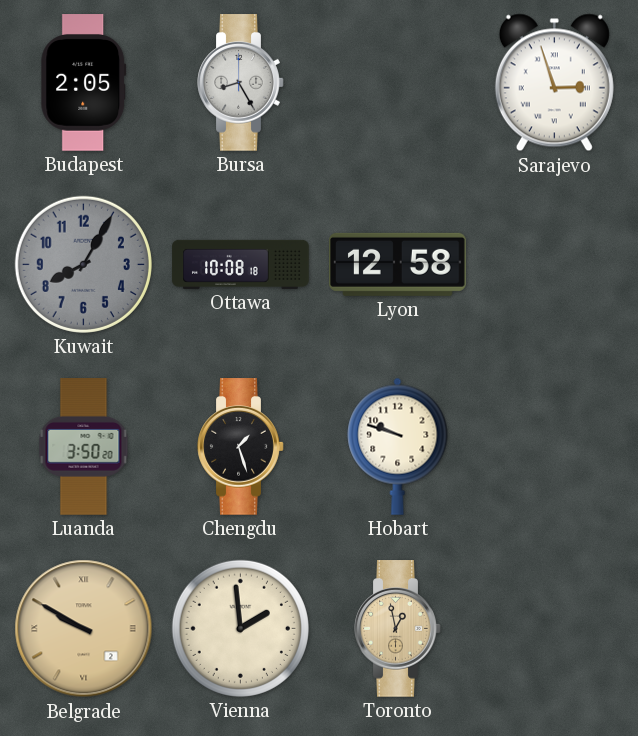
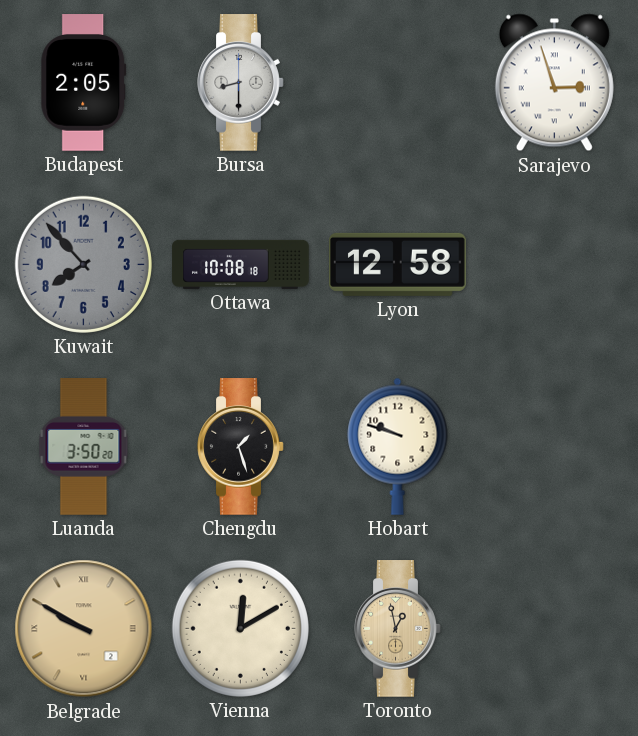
Bursa: 8:25 -> 8:30 (241, 83)
Kuwait: 8:05 -> 7:53 (83, 264)
Vienna: 1:59 -> 12:10 (240, 628)
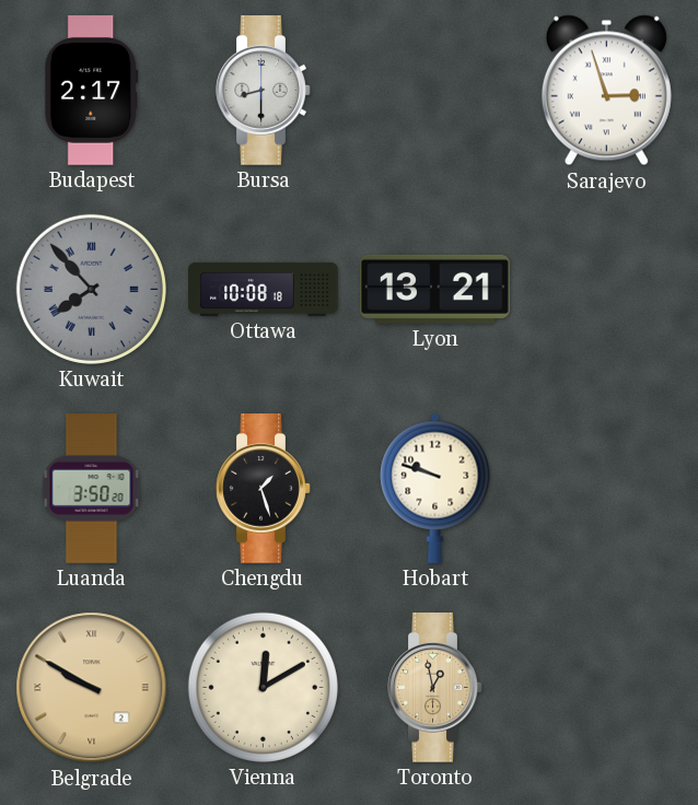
Budapest: 2:05 -> 2:17 (92, 91)
Kuwait numerals: Arabic -> Roman (91, 289)
Lyon: 12:58 -> 13:21 (435, 289)
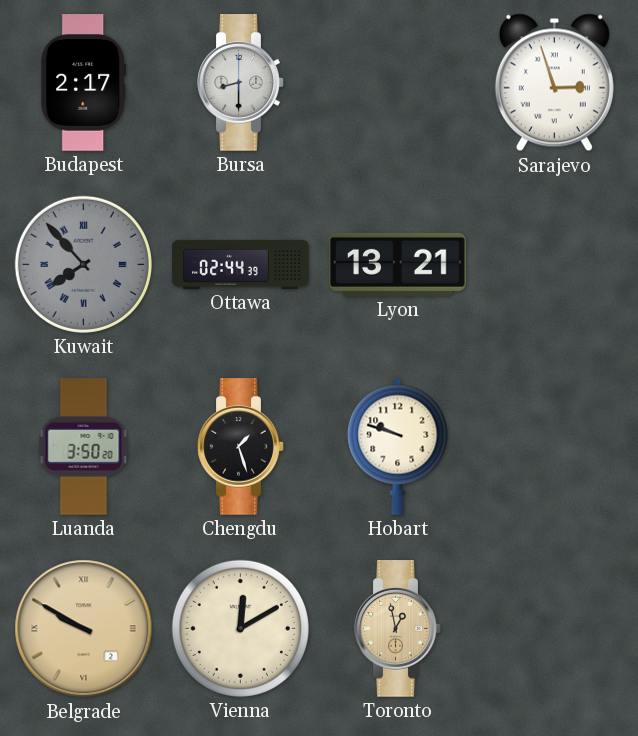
Ottawa: 10:08 -> 02:44 (241, 264)
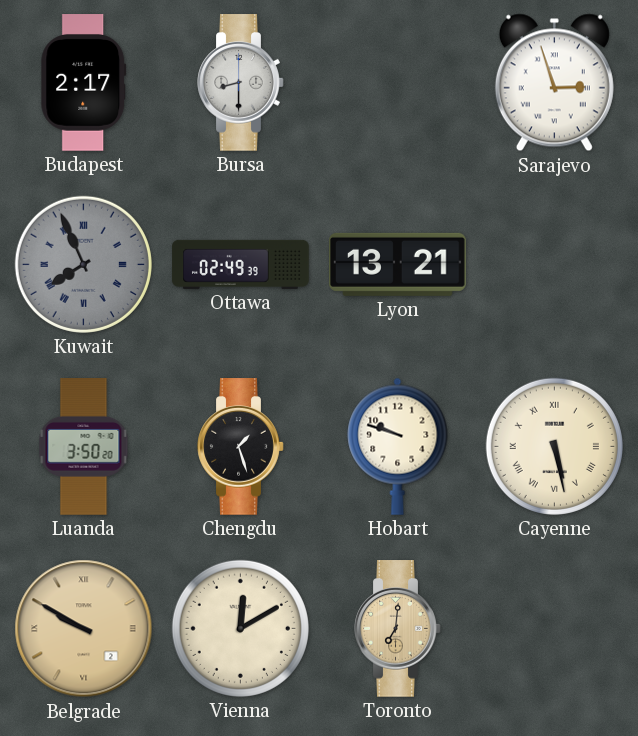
Kuwait: 7:53 -> 7:56 (83, 264)
Ottawa: 02:44 -> 02:49 (241, 264)
Cayenne: none -> 5:28 (554, 446)
Toronto: 12:58 -> 7:01 (398, 629)
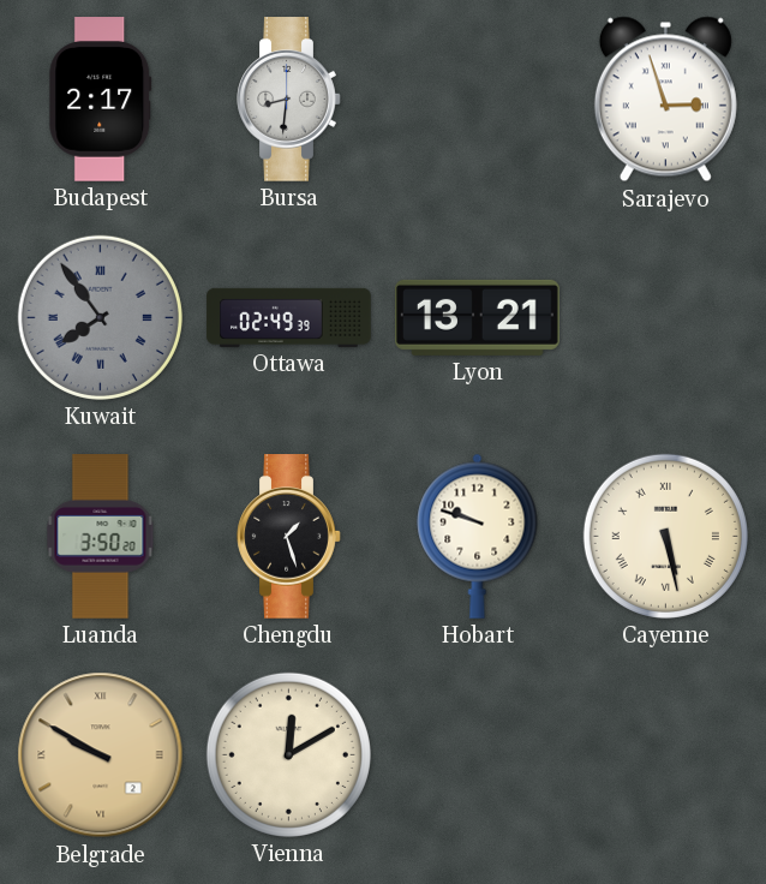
Bursa: 8:30 -> 8:31 (289, 100)
Kuwait: 7:56 -> 7:54 (100, 317)
Toronto: 7:01 -> none (398, 629)
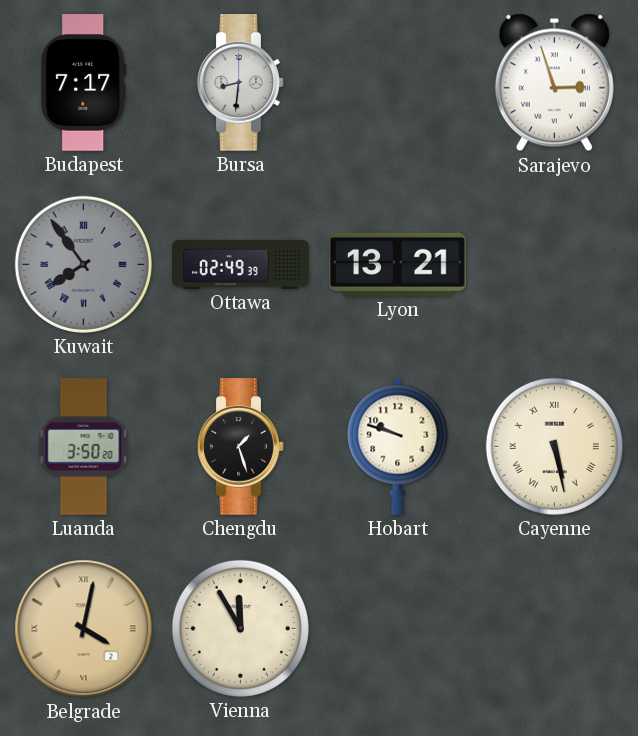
Budapest: 2:17 -> 7:17 (84, 83)
Belgrade: 9:50 -> 4:02 (84, 629)
Vienna: 12:10 -> 11:55 (240, 628)
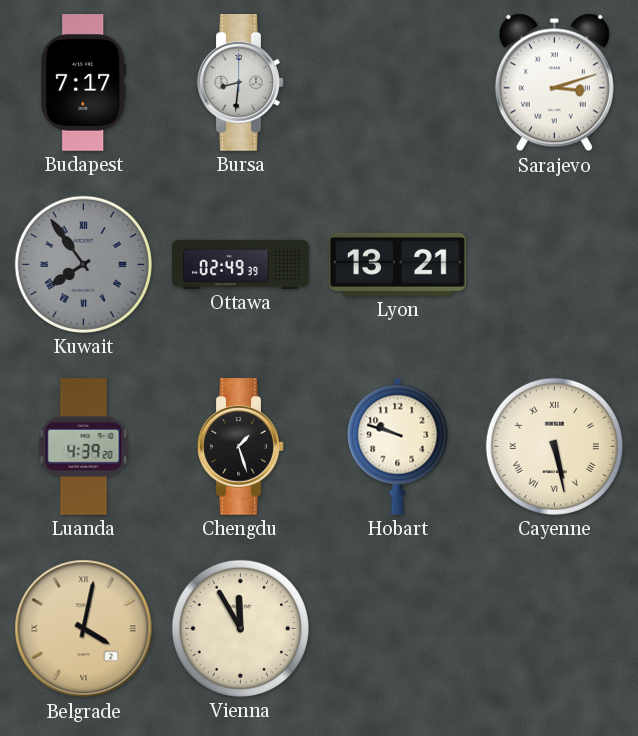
Sarajevo: 2:57 -> 3:12 (554, 83)
Luanda: 3:50 -> 4:39 (84, 447)
